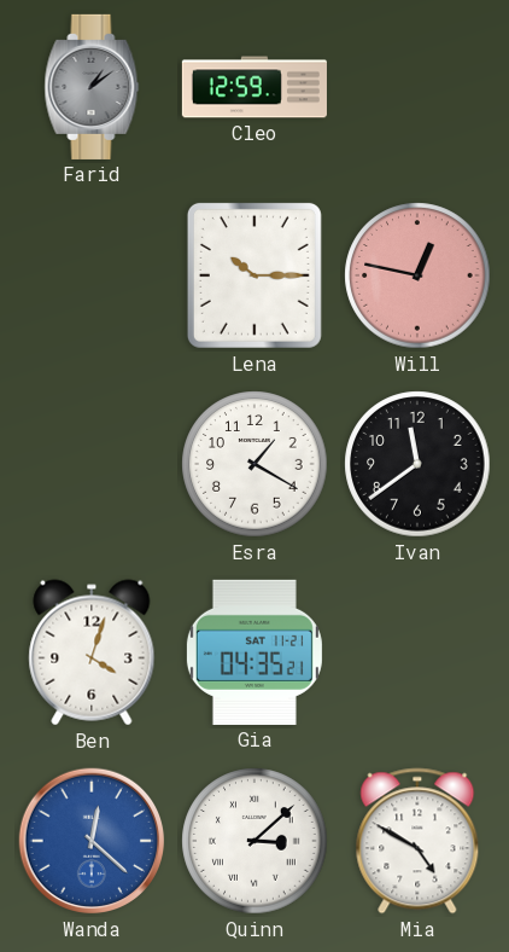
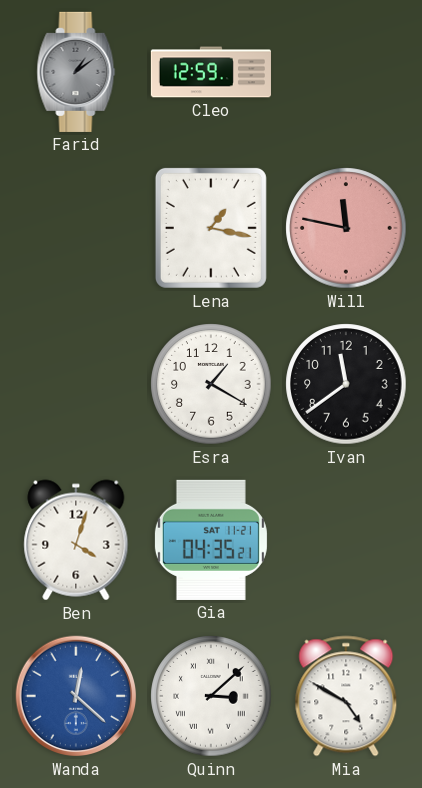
Lena: 10:15 -> 1:17 (211, 228)
Will: 12:47 -> 11:47 (346, 228)
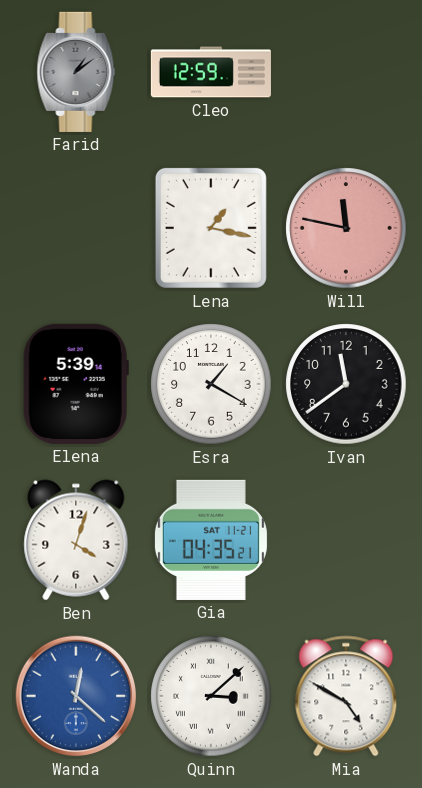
Elena: none -> 5:39 (76, 384)
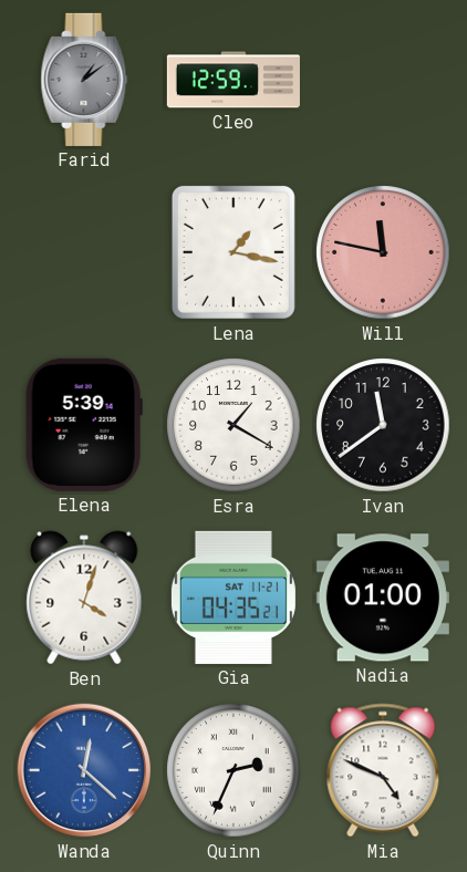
Nadia: none -> 01:00 (383, 598)
Quinn: 3:08 -> 2:34 (233, 770)
Mia: 4:50 -> 4:49 (383, 770)
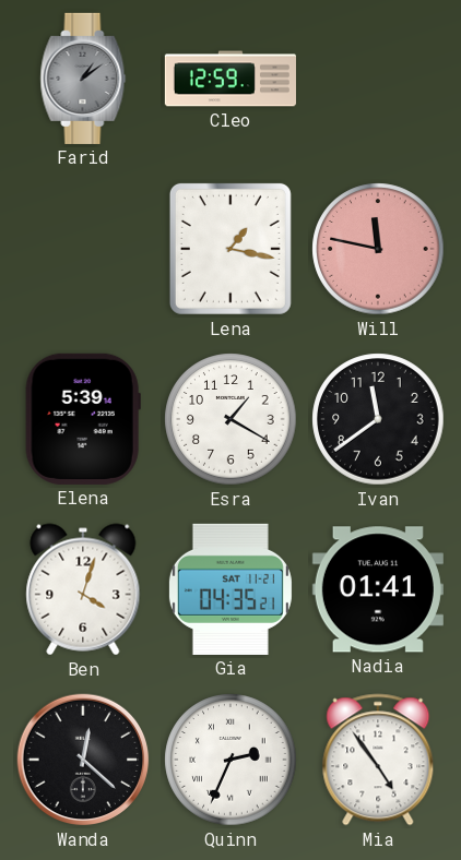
Nadia: 01:00 -> 01:41 (378, 589)
Wanda dial: blue -> black (83, 760)
Mia: 4:49 -> 4:54 (378, 760)
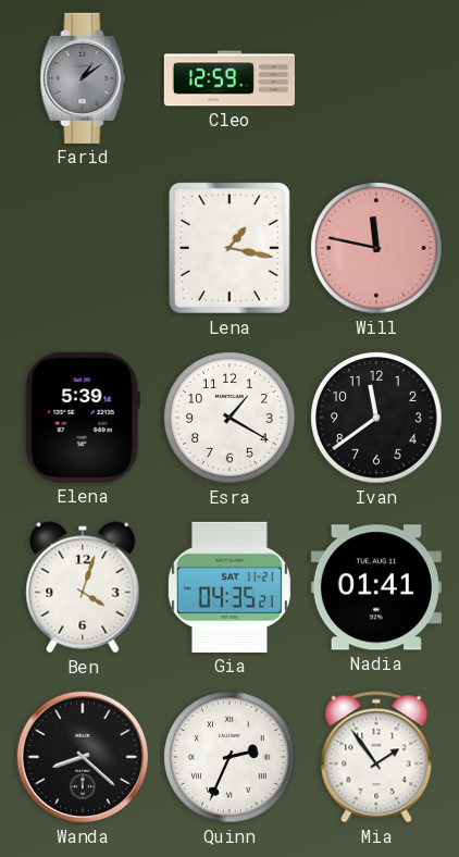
Wanda: 12:22 -> 8:22 (83, 757)
Mia: 4:54 -> 1:54 (376, 757)
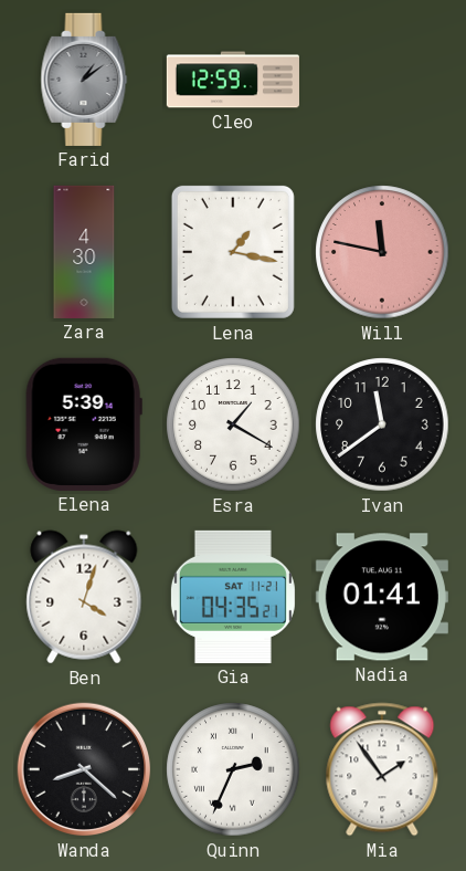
Zara: none -> 4:30 (84, 252)
